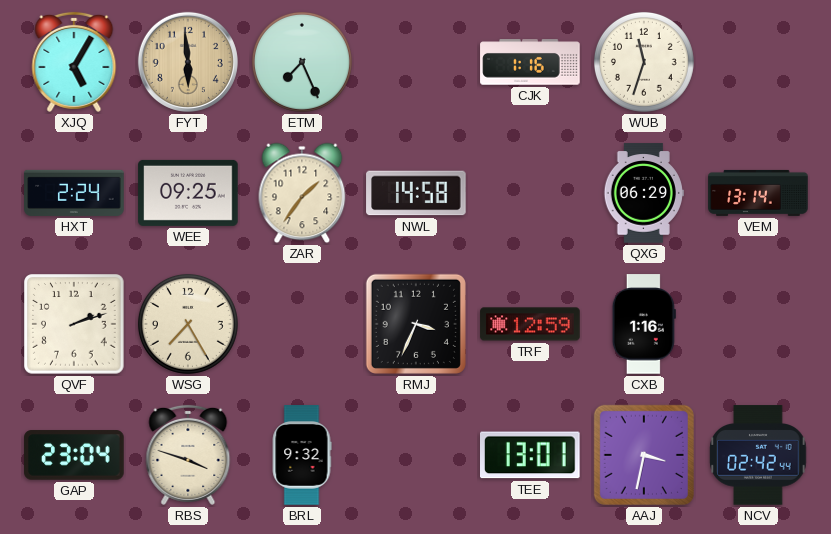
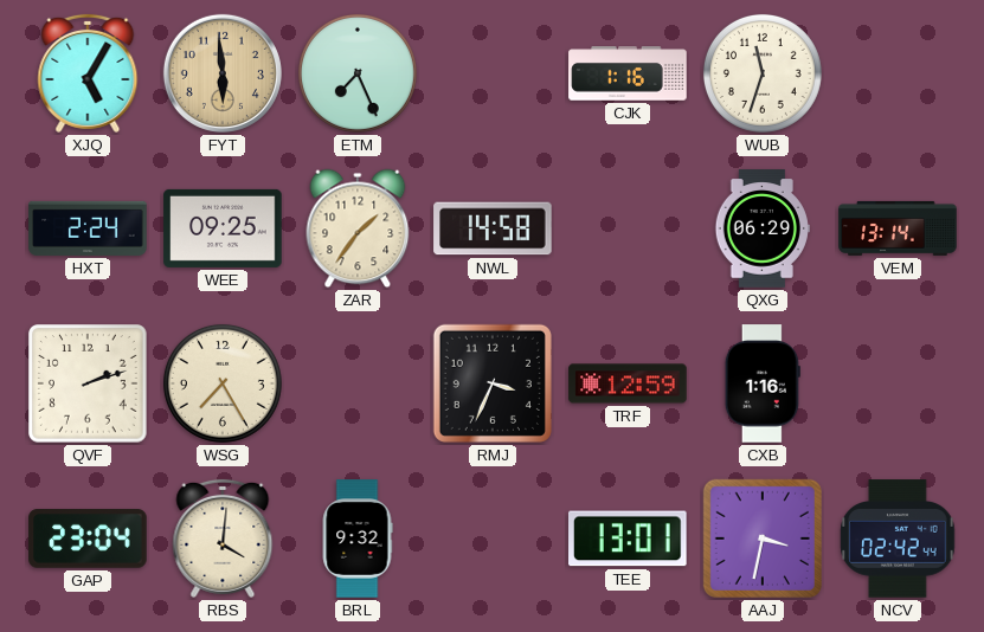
RBS: 3:48 -> 4:01 (223, 539)
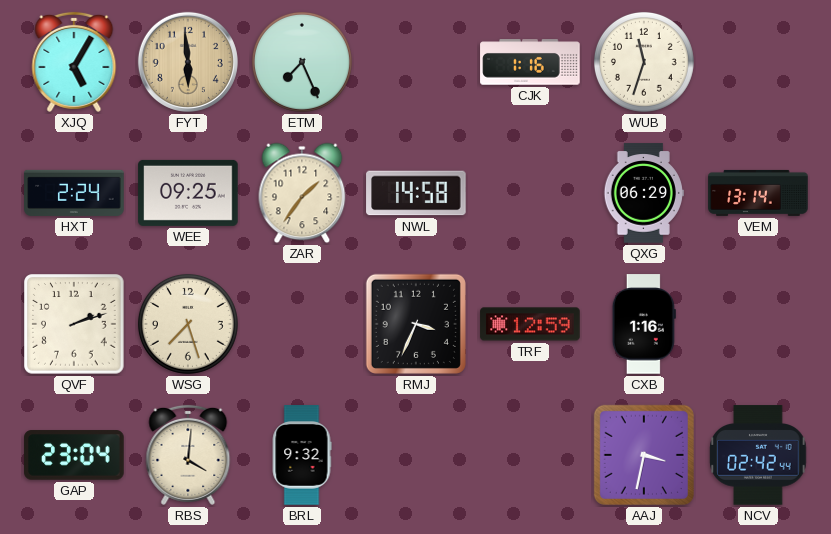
WSG: 7:25 -> 7:27 (188, 324)
TEE: 13:01 -> none (629, 539)
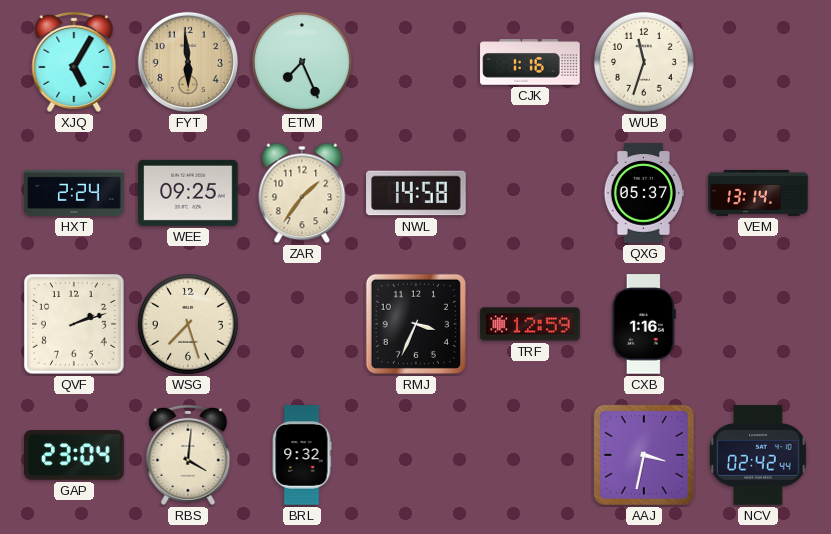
QXG: 06:29 -> 05:37 (644, 193)
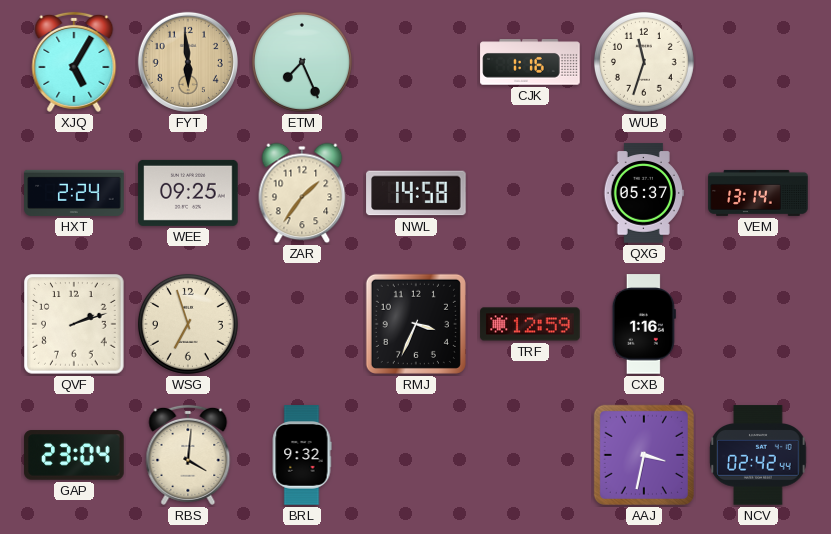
WSG: 7:27 -> 6:57 (188, 324)
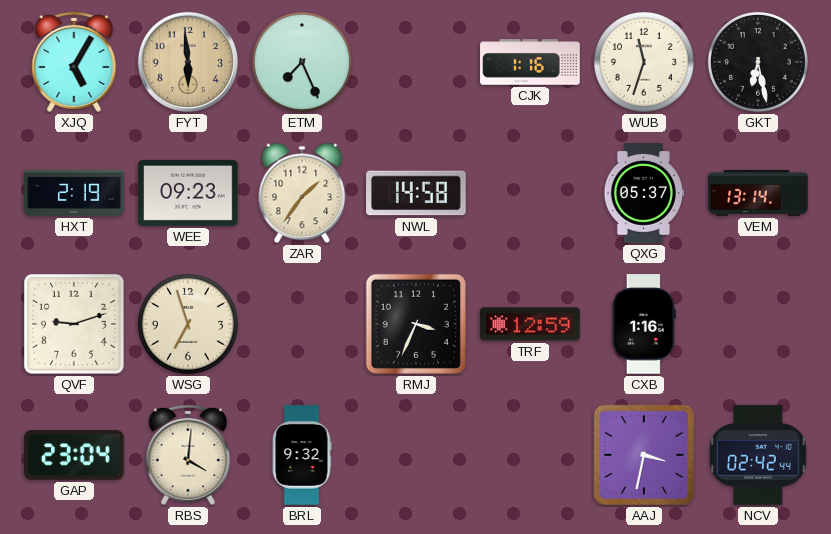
GKT: none -> 6:28 (758, 62)
HXT: 2:24 -> 2:19 (74, 193)
WEE: 09:25 -> 09:23 (188, 193)
QVF: 2:12 -> 9:12 (74, 324)
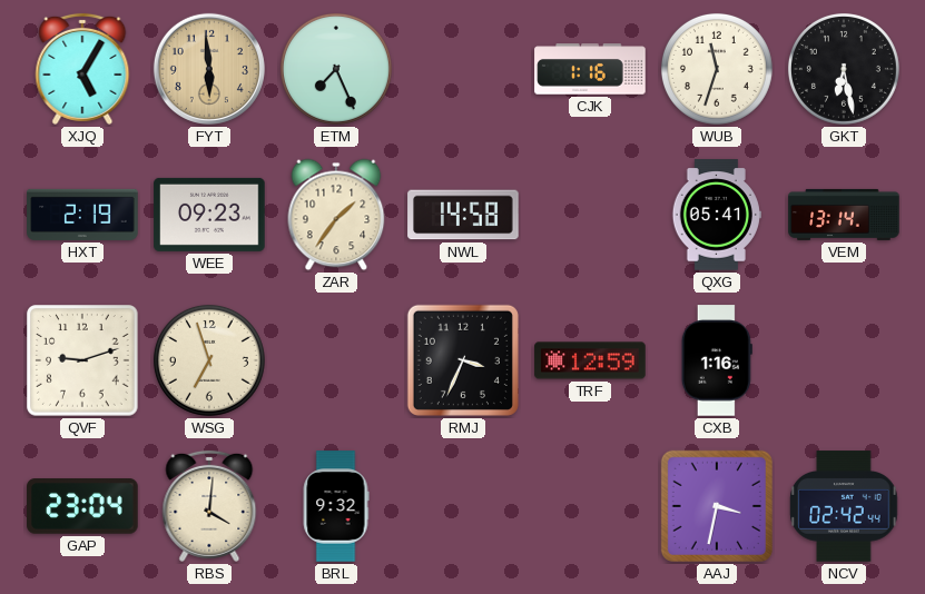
QXG: 05:37 -> 05:41 (717, 215)
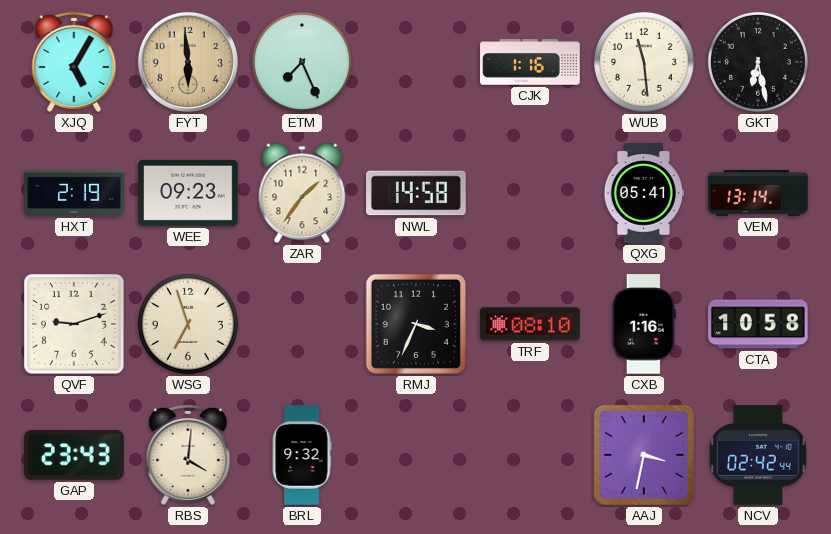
WUB: 11:33 -> 11:29 (644, 62)
TRF: 12:59 -> 08:10 (530, 324)
CTA: none -> 10:58 (758, 324)
GAP: 23:04 -> 23:43 (74, 455)
